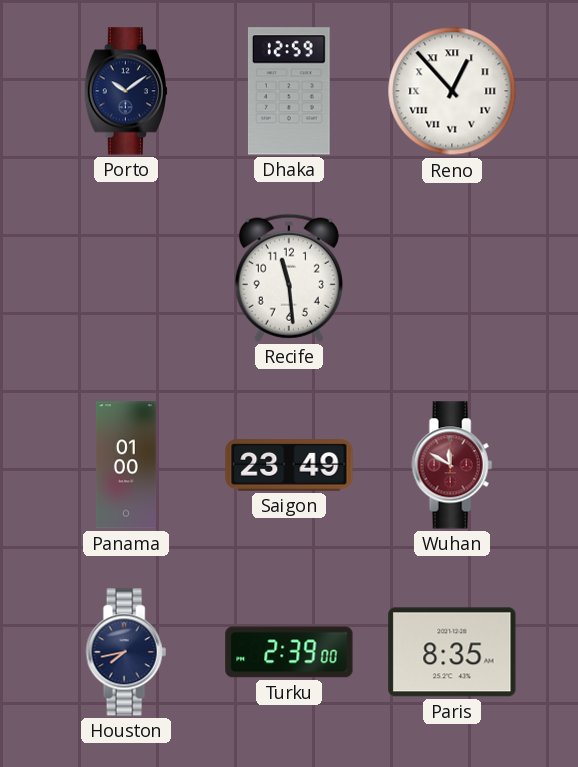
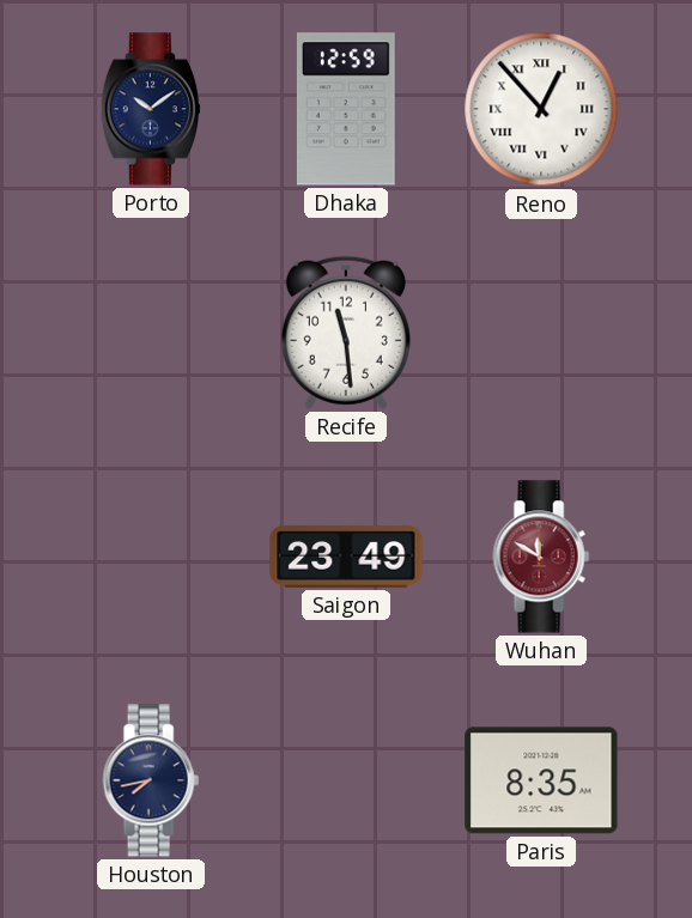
Panama: 01:00 -> none (126, 465)
Turku: 2:39 -> none (289, 652)
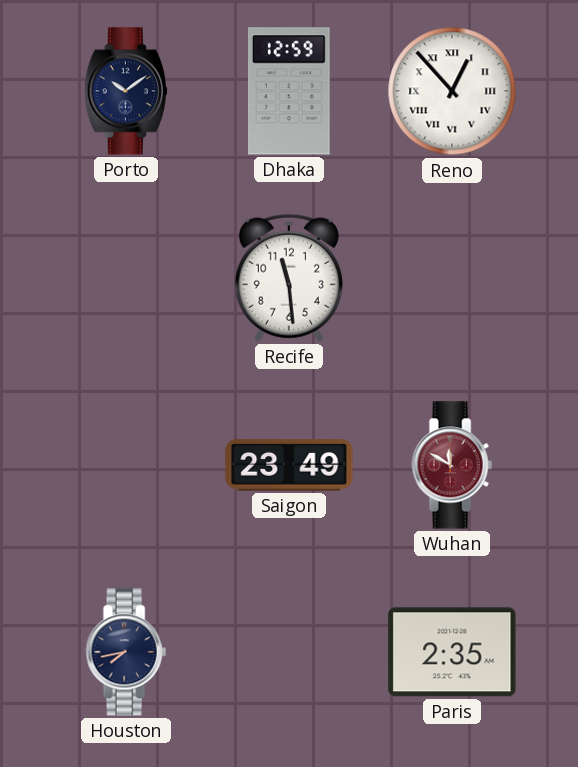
Paris: 8:35 -> 2:35 (452, 652)
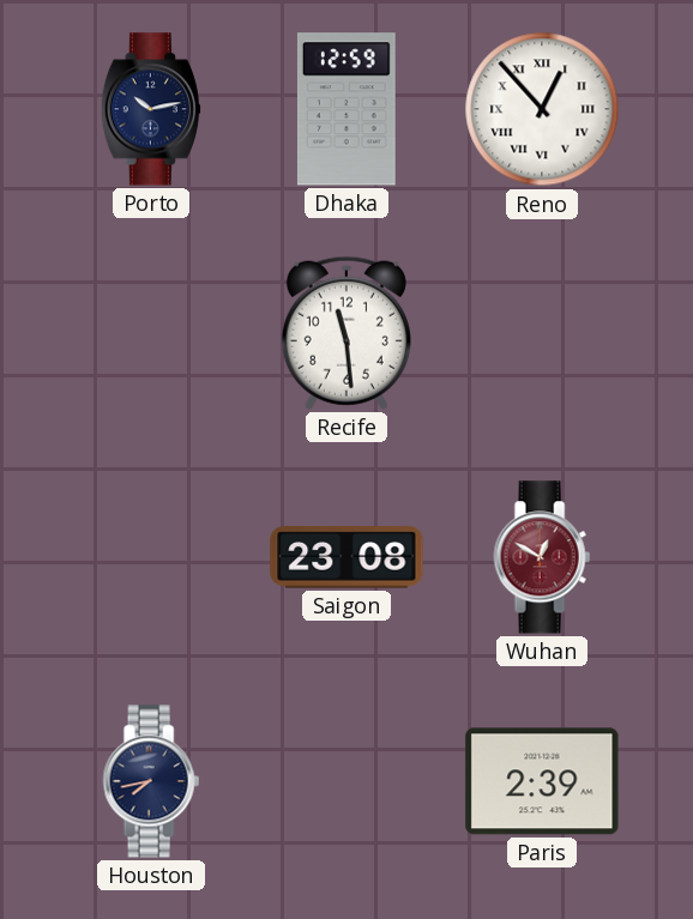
Porto: 10:09 -> 10:13 (150, 109)
Saigon: 23:49 -> 23:08 (346, 557)
Wuhan: 11:50 -> 12:50 (542, 557)
Paris: 2:35 -> 2:39 (542, 781)
